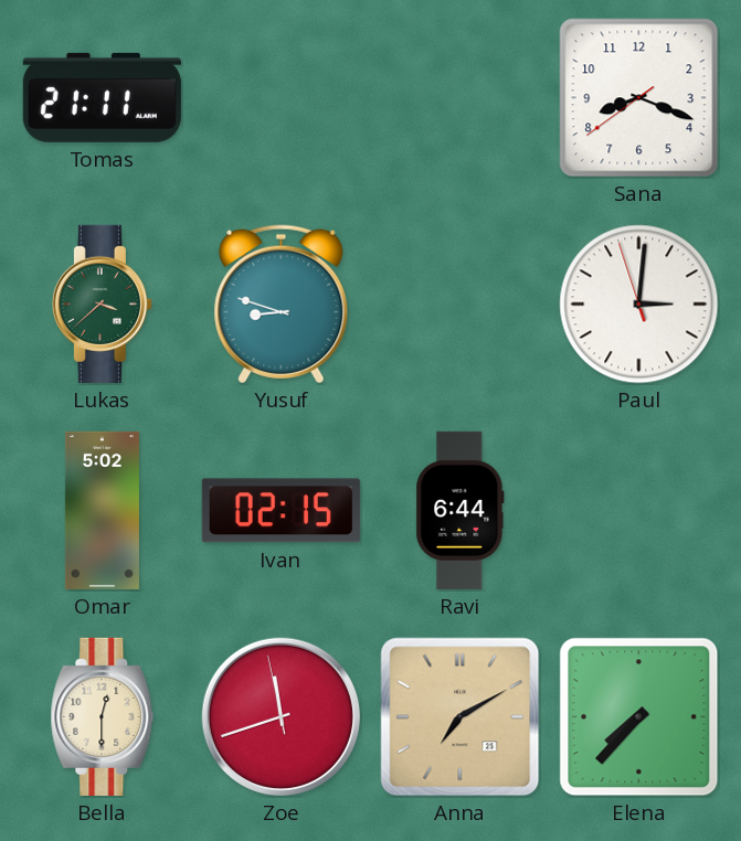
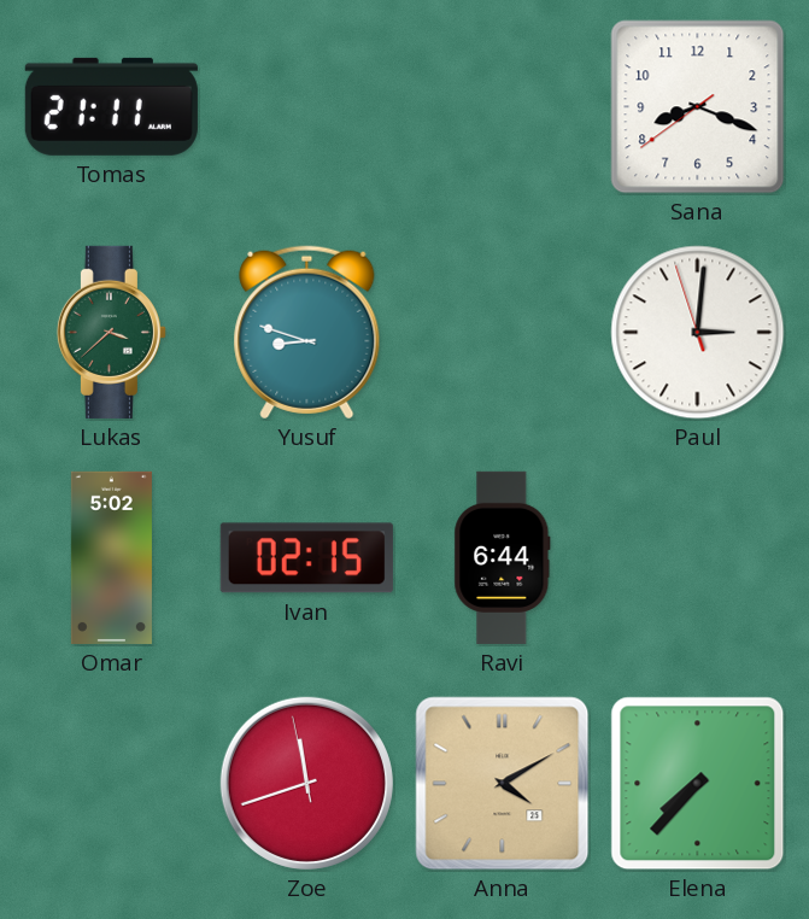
Bella: 12:30 -> none (103, 716)
Anna: 7:10 -> 4:10 (503, 784)
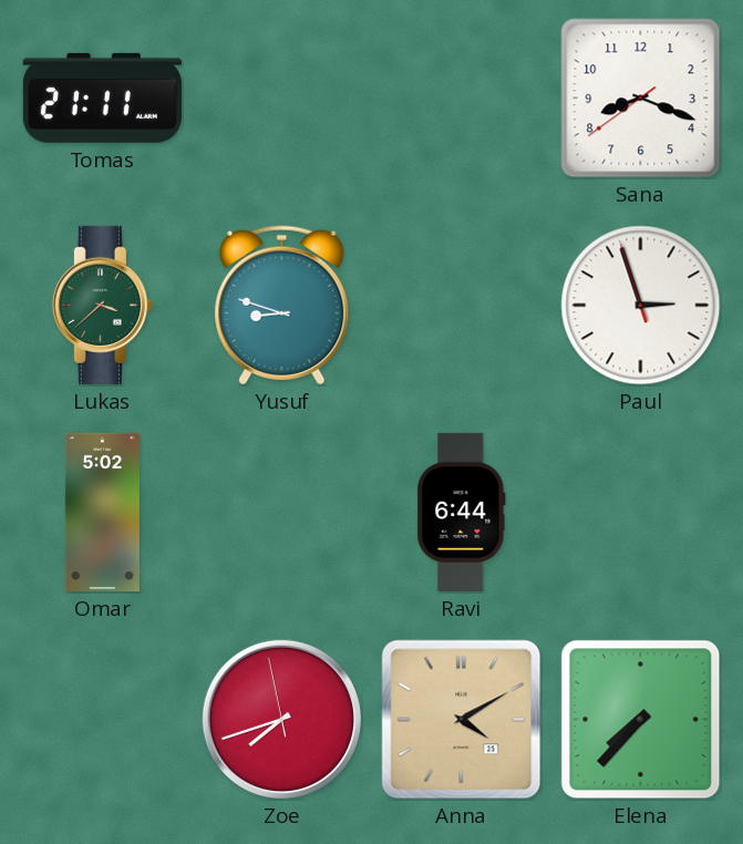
Paul: 3:00 -> 2:56 (641, 306)
Ivan: 02:15 -> none (306, 558)
Zoe: 11:41 -> 7:41 (281, 719)
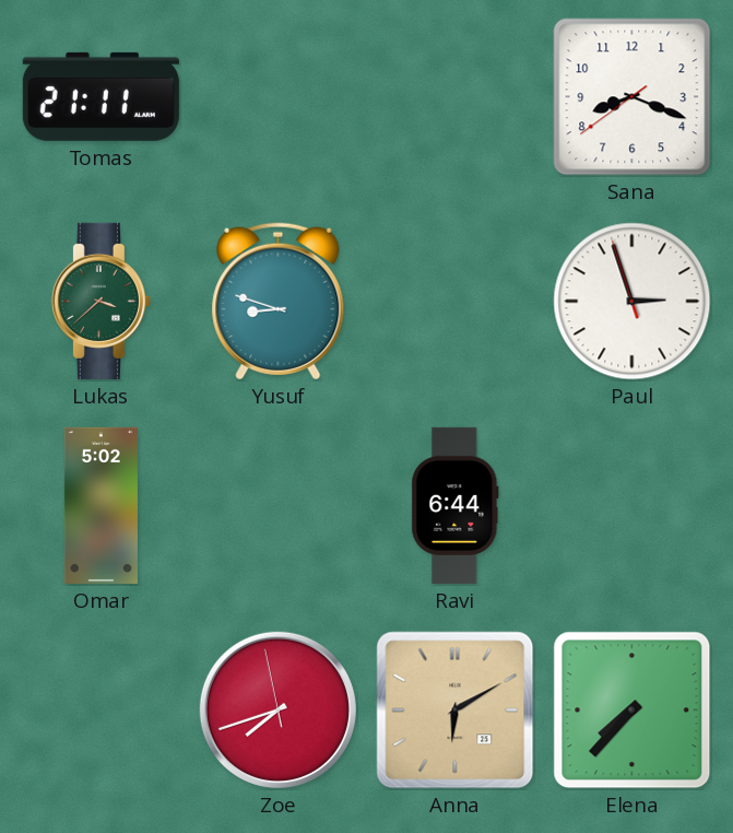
Anna: 4:10 -> 6:10 (456, 711)
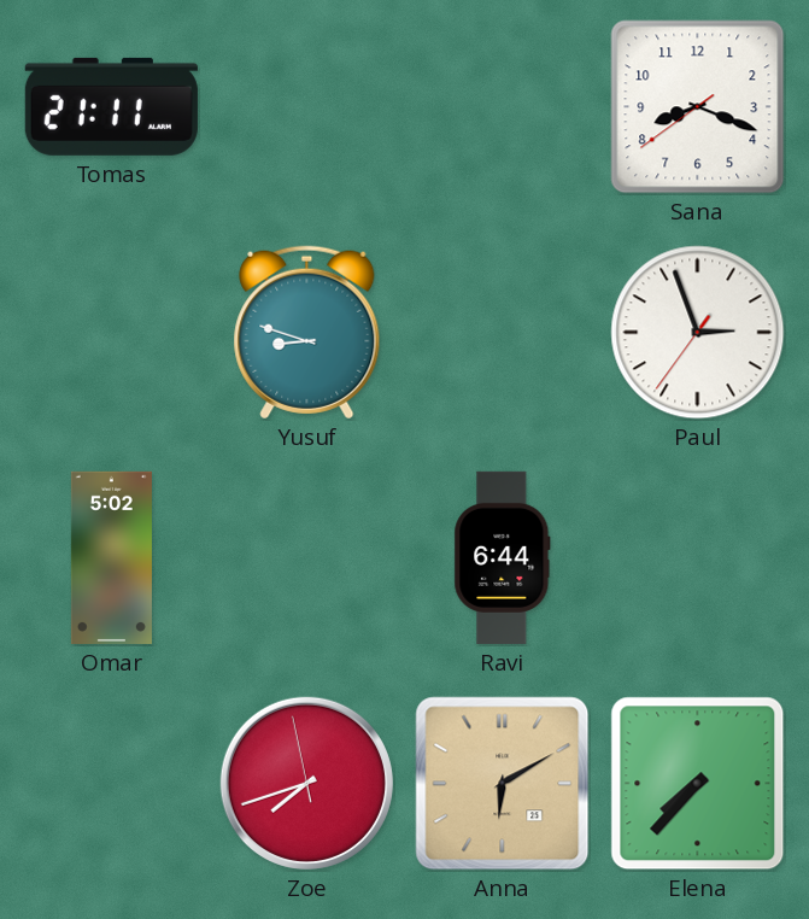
Lukas: 3:38 -> none (101, 301)
Paul: 2:56:57 -> 2:56:36 (698, 333)
